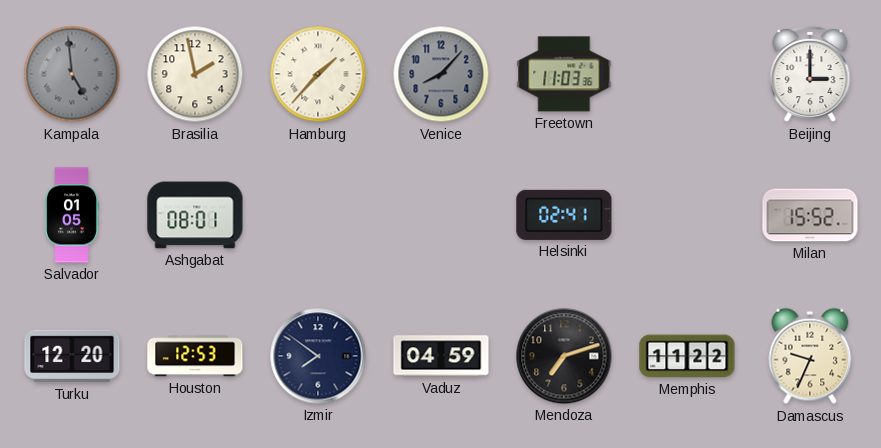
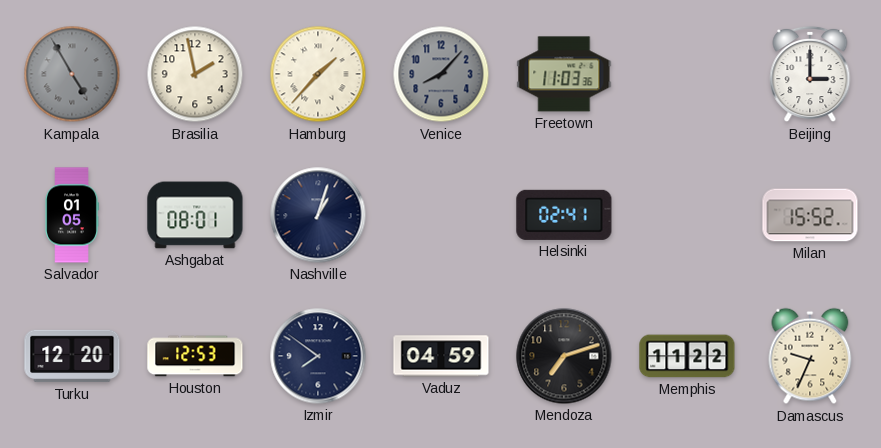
Kampala: 4:59 -> 4:55 (72, 74)
Nashville: none -> 1:03 (318, 215)
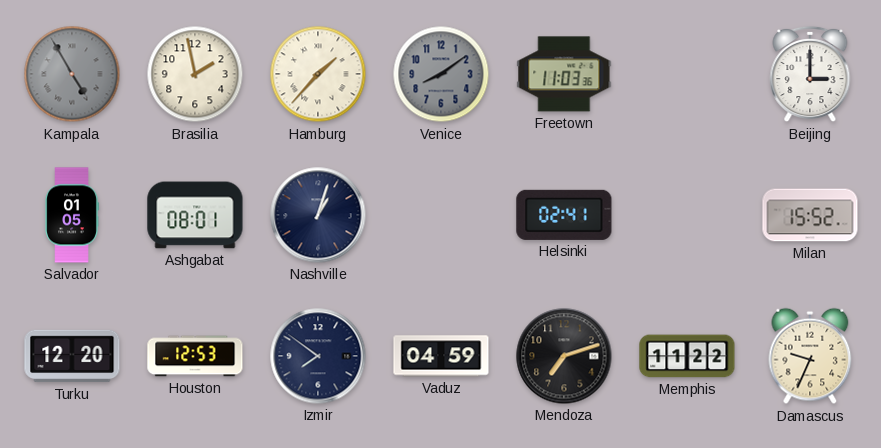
Venice: 8:07 -> 8:09 (441, 74)
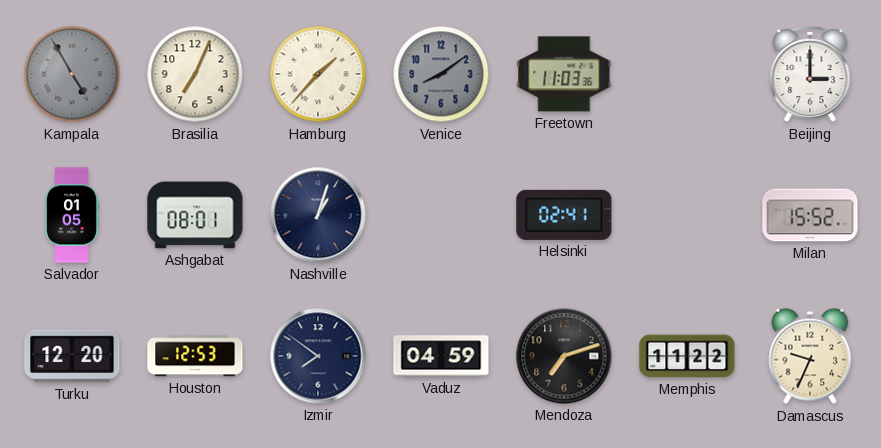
Brasilia: 1:58 -> 7:04 (195, 74)
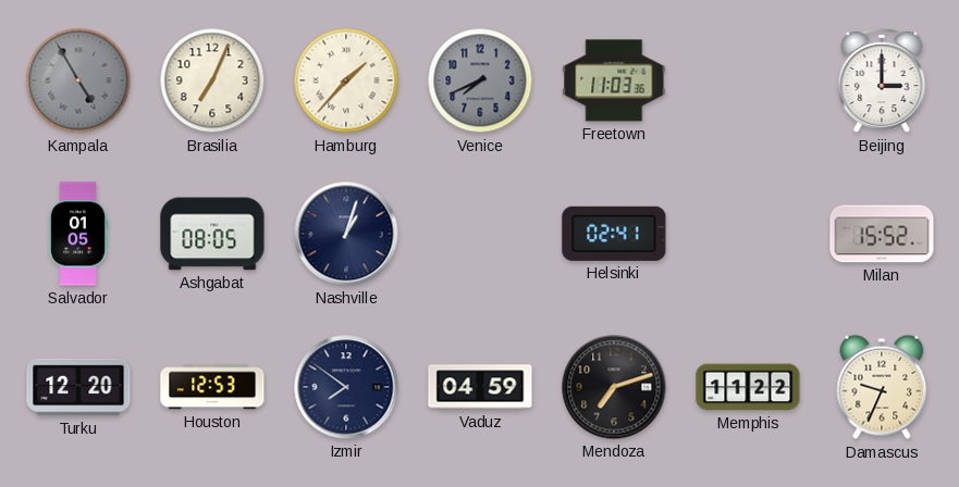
Venice: 8:09 -> 7:41 (480, 80)
Ashgabat: 08:01 -> 08:05 (212, 234)
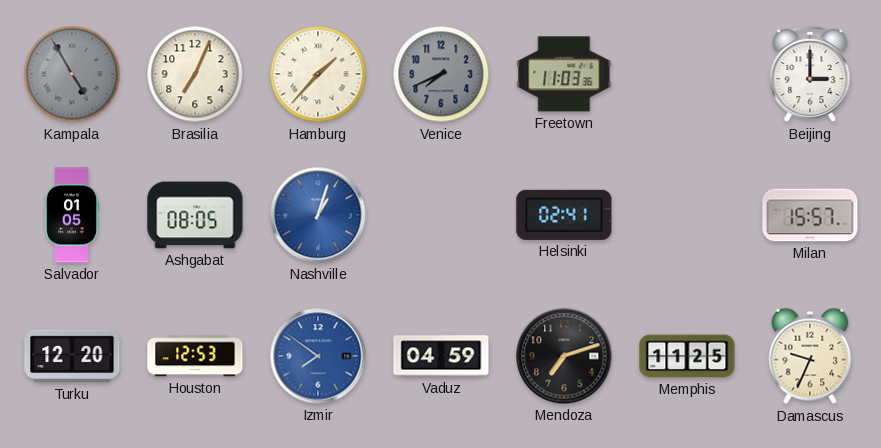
Nashville dial: navy -> blue (318, 215)
Milan: 15:52 -> 15:57 (810, 215)
Izmir dial: navy -> blue (318, 356)
Memphis: 11:22 -> 11:25 (687, 356)
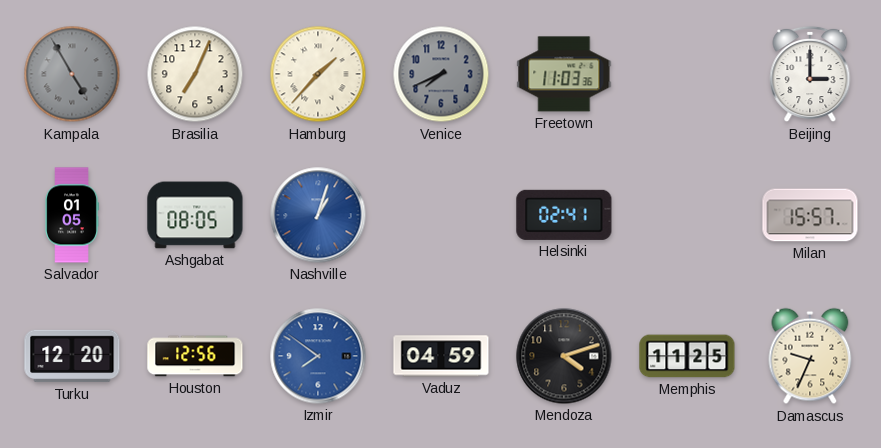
Houston: 12:53 -> 12:56 (195, 356)
Mendoza: 7:12 -> 4:12 (564, 356)
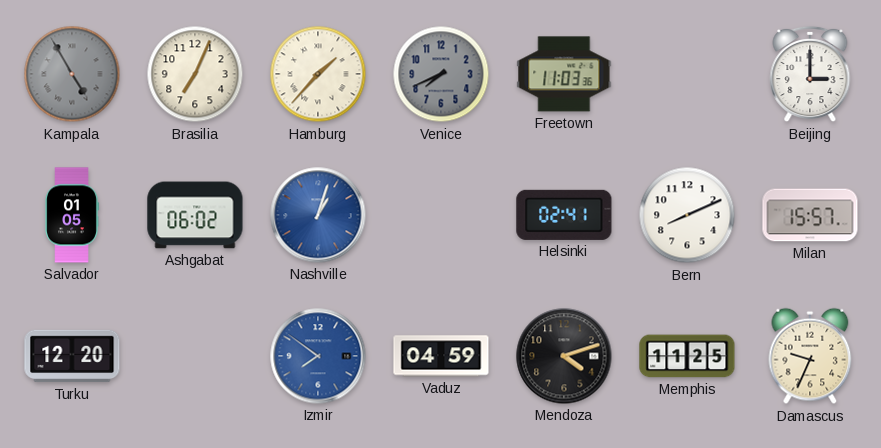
Ashgabat: 08:05 -> 06:02 (195, 215)
Bern: none -> 8:11 (687, 215)
Houston: 12:56 -> none (195, 356)
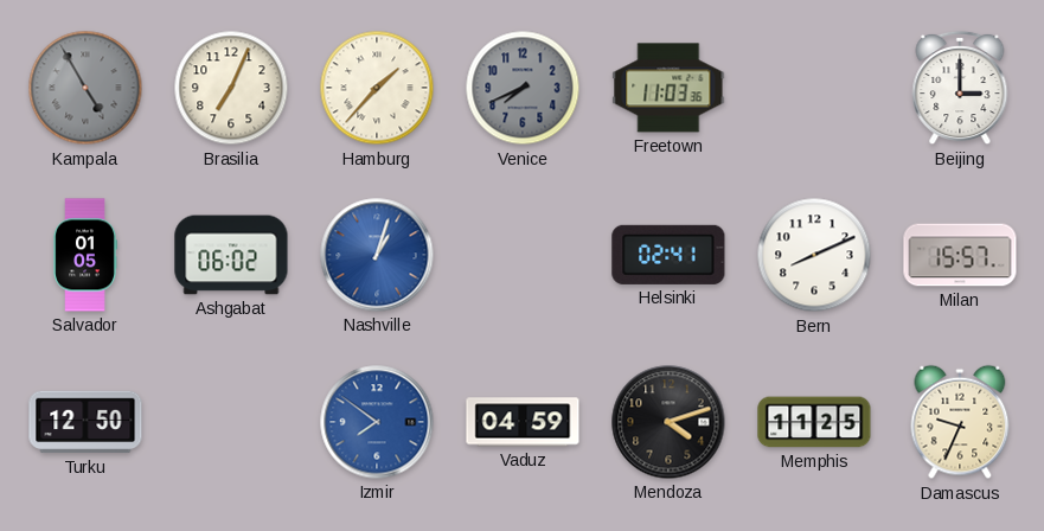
Turku: 12:20 -> 12:50 (85, 422)
